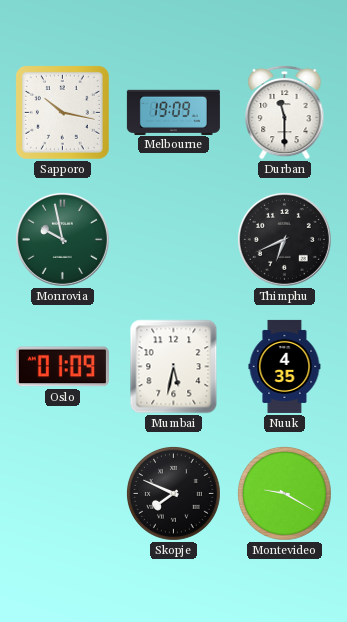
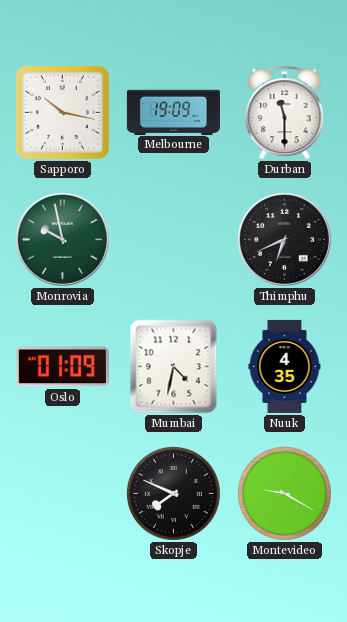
Mumbai: 5:32 -> 4:32 (174, 367)
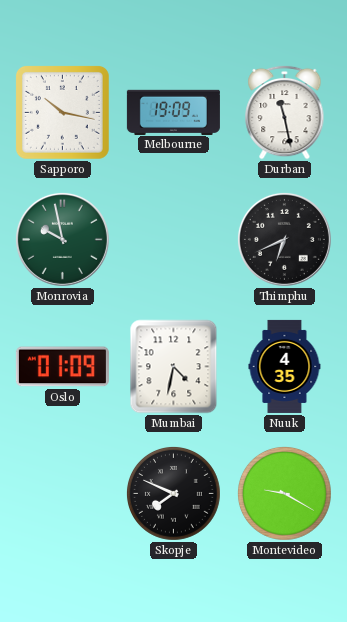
Durban: 11:30 -> 11:28 (285, 112)
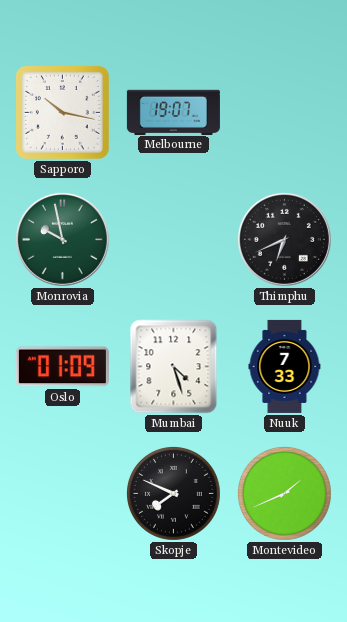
Melbourne: 19:09 -> 19:07 (173, 112)
Durban: 11:28 -> none (285, 112)
Mumbai: 4:32 -> 4:27 (174, 367)
Nuuk: 4:35 -> 7:33 (285, 366)
Montevideo: 9:20 -> 1:41 (285, 494)
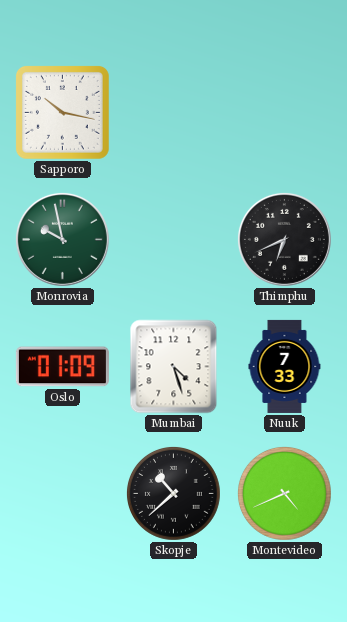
Melbourne: 19:07 -> none (173, 112)
Skopje: 7:49 -> 10:38 (174, 494)
Montevideo: 1:41 -> 4:41 (285, 494)
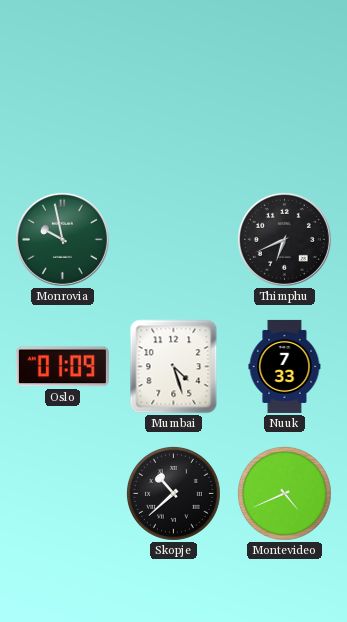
Sapporo: 10:17 -> none (62, 112)
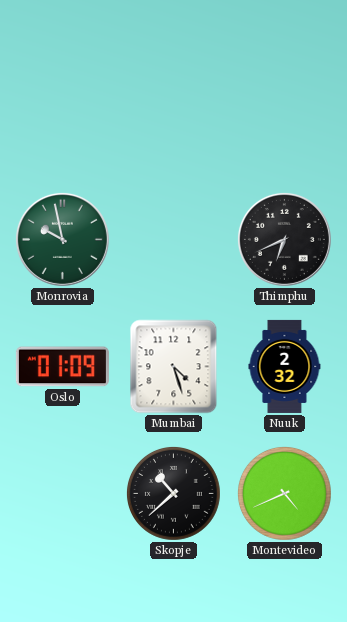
Nuuk: 7:33 -> 2:32 (285, 366)
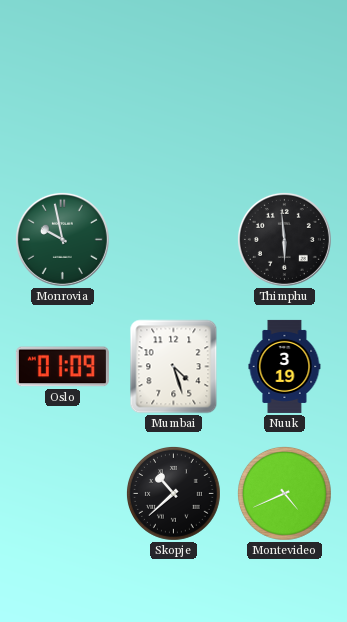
Thimphu: 6:41 -> 5:59 (284, 239)
Nuuk: 2:32 -> 3:19 (285, 366)
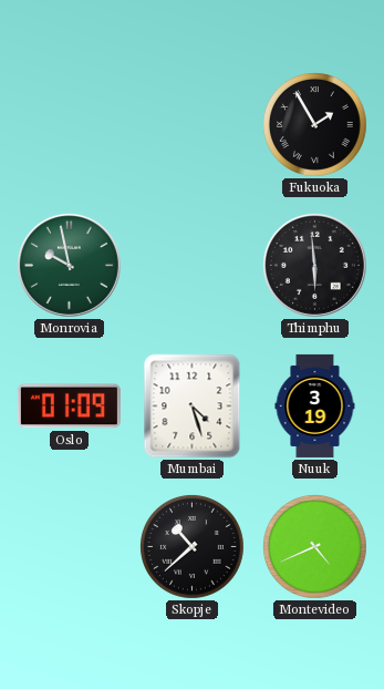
Fukuoka: none -> 1:55 (315, 125)
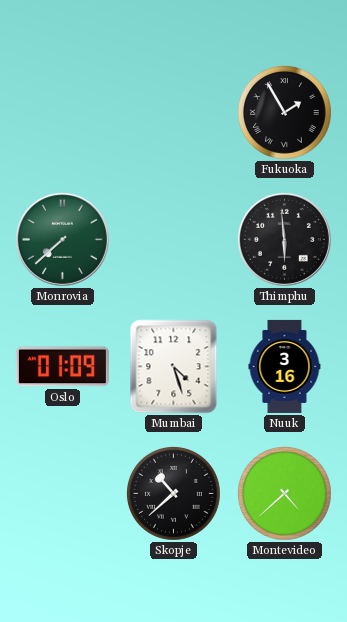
Monrovia: 9:58 -> 7:38 (62, 239)
Nuuk: 3:19 -> 3:16 (285, 366)
Montevideo: 4:41 -> 4:38 (285, 494)
